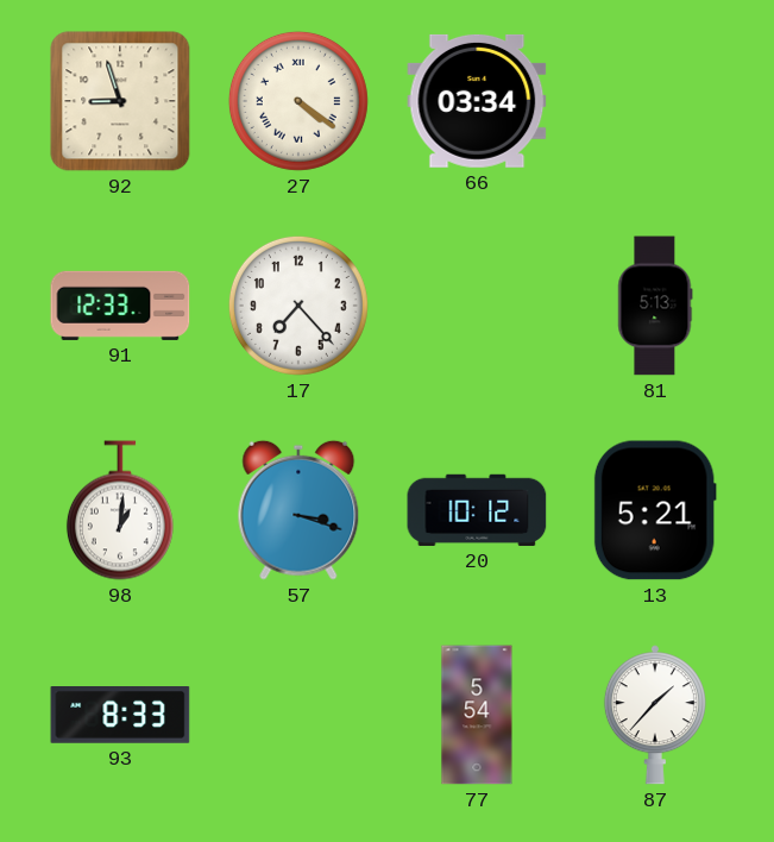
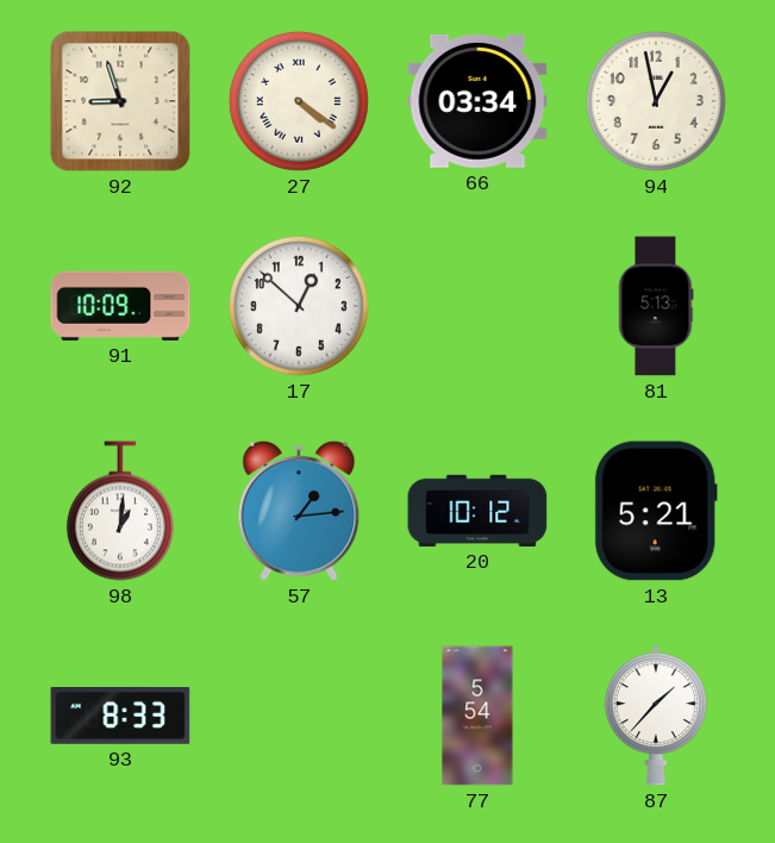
94: none -> 12:58 (656, 101)
91: 12:33 -> 10:09 (120, 306)
17: 7:23 -> 12:52 (299, 306)
57: 3:18 -> 1:14 (299, 511)
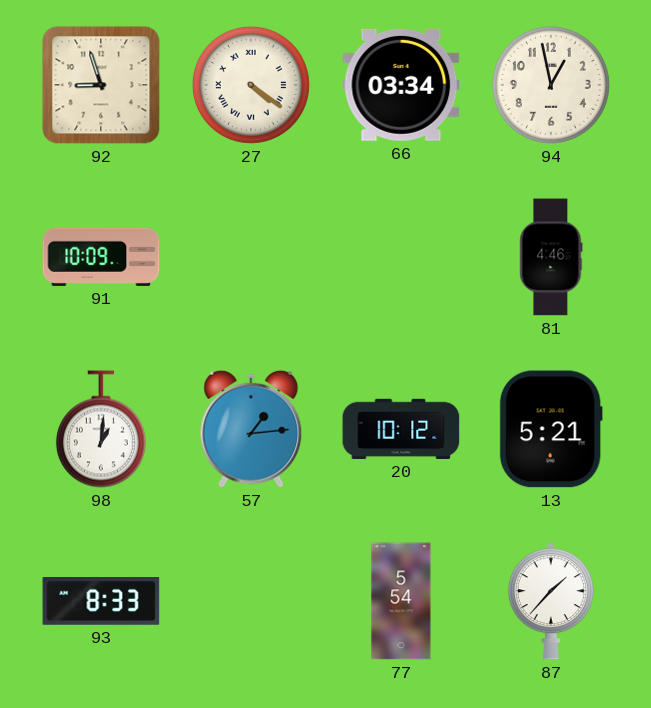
17: 12:52 -> none (299, 306)
81: 5:13 -> 4:46 (551, 257)
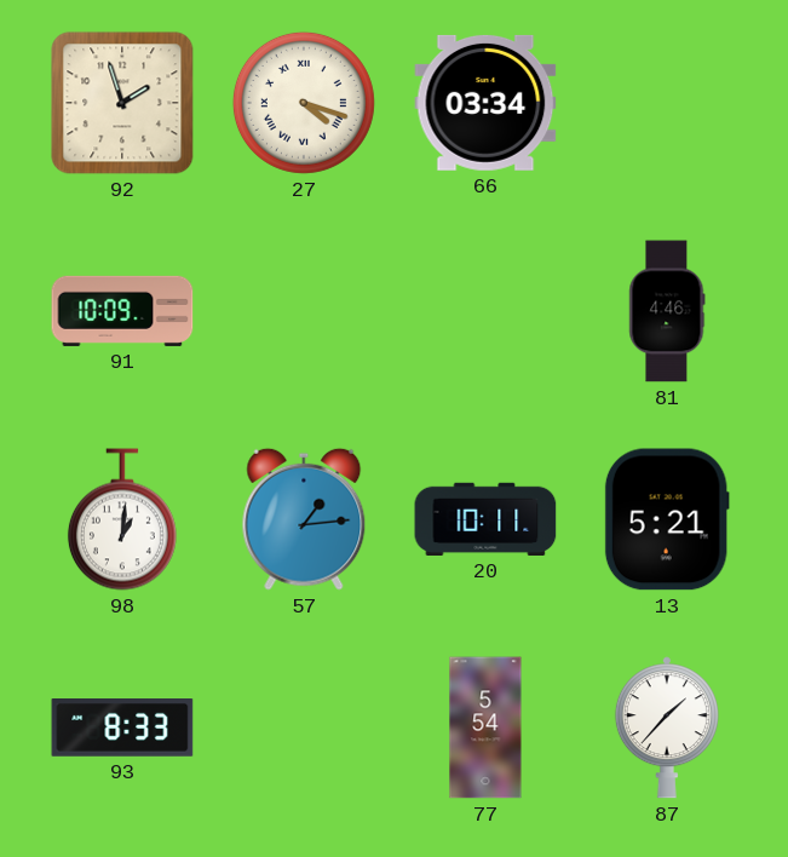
92: 8:57 -> 1:57 (122, 103)
27: 4:21 -> 4:18 (304, 103)
94: 12:58 -> none (551, 85)
20: 10:12 -> 10:11 (485, 519)
